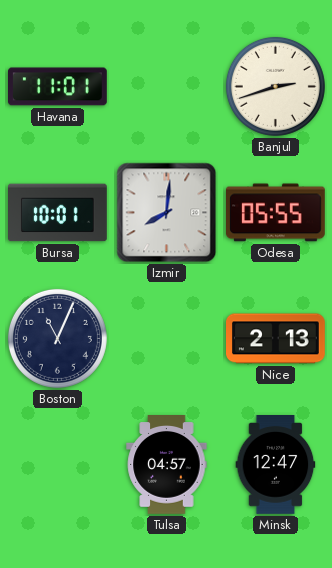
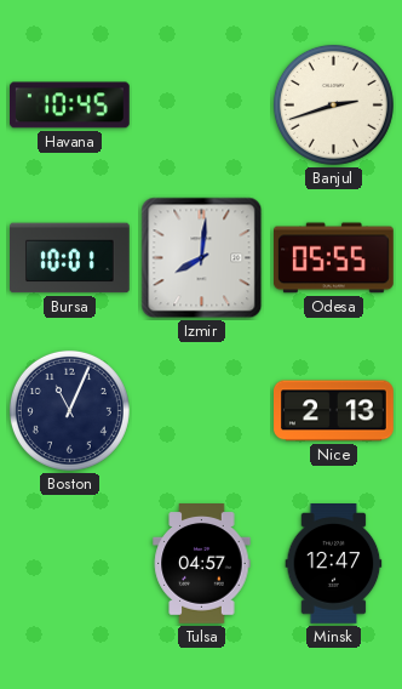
Havana: 11:01 -> 10:45 (70, 106)
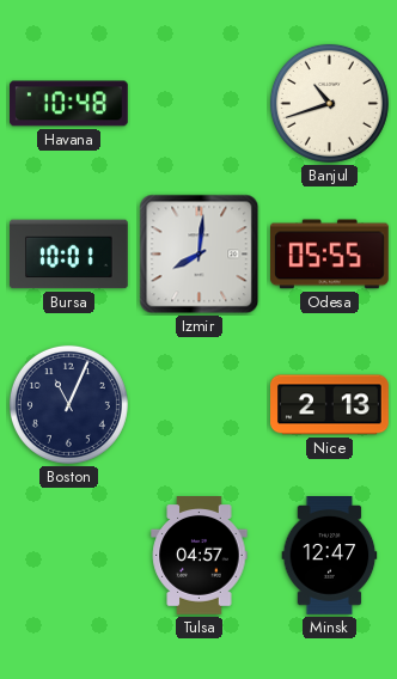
Havana: 10:45 -> 10:48 (69, 104)
Banjul: 2:42 -> 10:42 (329, 103)
